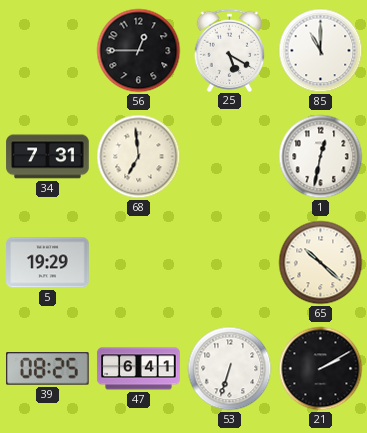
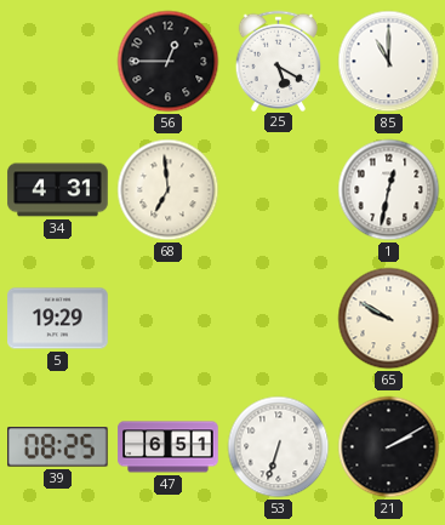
34: 7:31 -> 4:31 (58, 190)
65: 10:22 -> 9:50 (389, 319)
47: 6:41 -> 6:51 (169, 447)
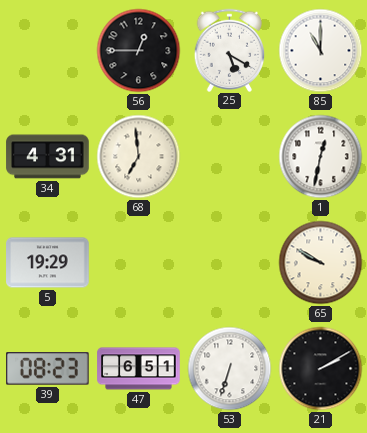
39: 08:25 -> 08:23 (48, 369)
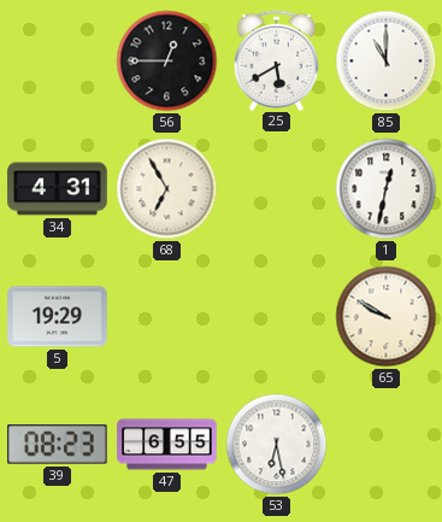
25: 5:20 -> 5:40 (277, 60)
68: 6:59 -> 6:55 (167, 189)
47: 6:51 -> 6:55 (167, 445)
53: 6:33 -> 6:28 (277, 445)
21: 2:10 -> none (321, 369)
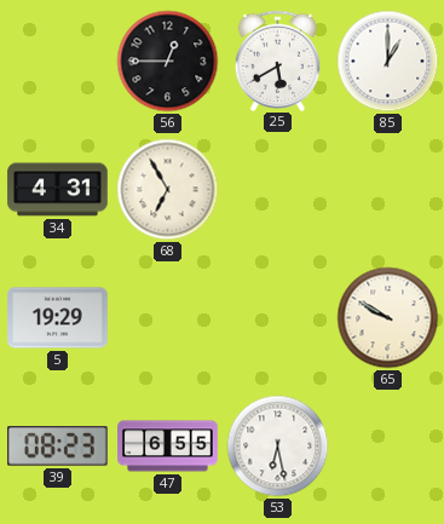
85: 11:00 -> 1:00 (388, 62)
1: 12:32 -> none (387, 189)
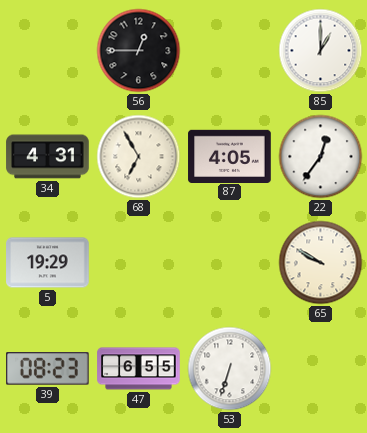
25: 5:40 -> none (278, 61)
87: none -> 4:05 (230, 156)
22: none -> 12:36 (321, 157)
53: 6:28 -> 6:33 (230, 369)
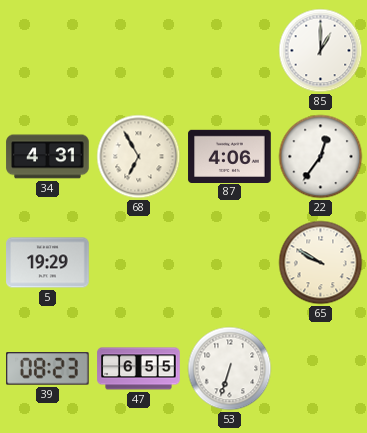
56: 12:45 -> none (139, 51)
87: 4:05 -> 4:06 (230, 156)
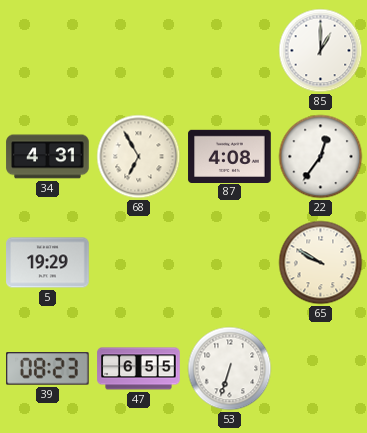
87: 4:06 -> 4:08 (230, 156)
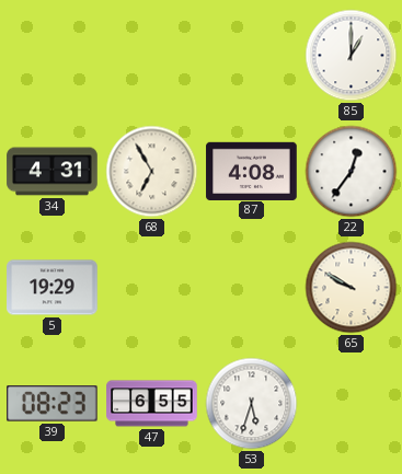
53: 6:33 -> 5:33 (252, 404)
